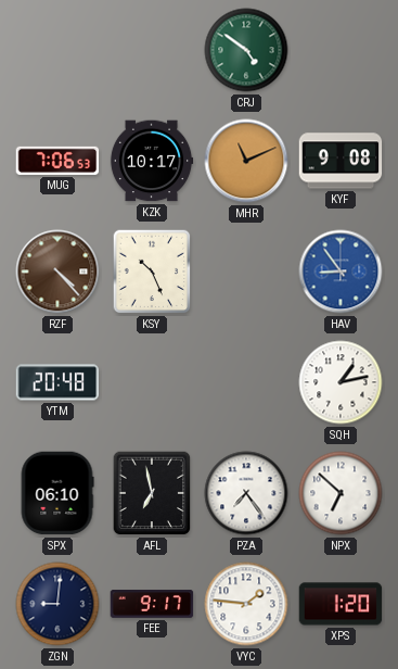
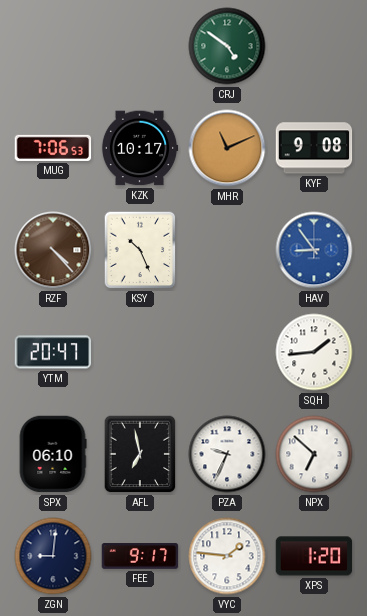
YTM: 20:48 -> 20:47 (53, 352)
SQH: 1:13 -> 1:44 (314, 352)
PZA: 7:24 -> 9:34 (227, 454)
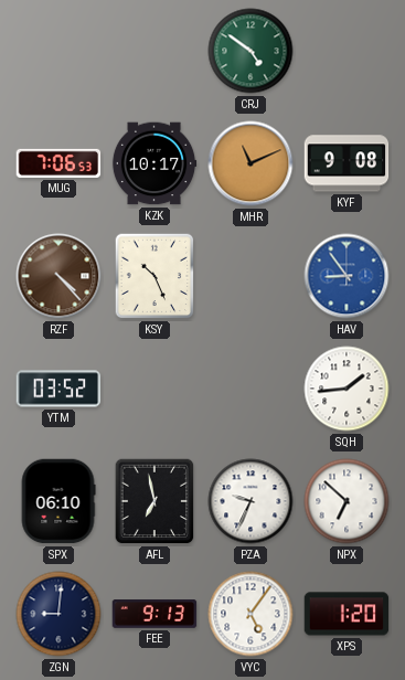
YTM: 20:47 -> 03:52 (58, 389)
FEE: 9:17 -> 9:13 (154, 614)
VYC: 1:46 -> 5:06 (251, 614)
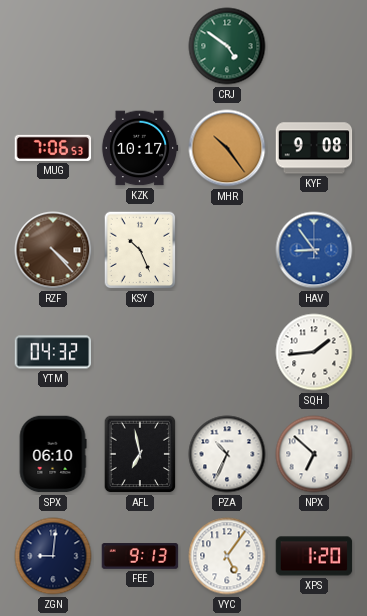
MHR: 11:11 -> 10:24 (227, 148)
YTM: 03:52 -> 04:32 (53, 352)
PZA: 9:34 -> 10:34 (227, 454)
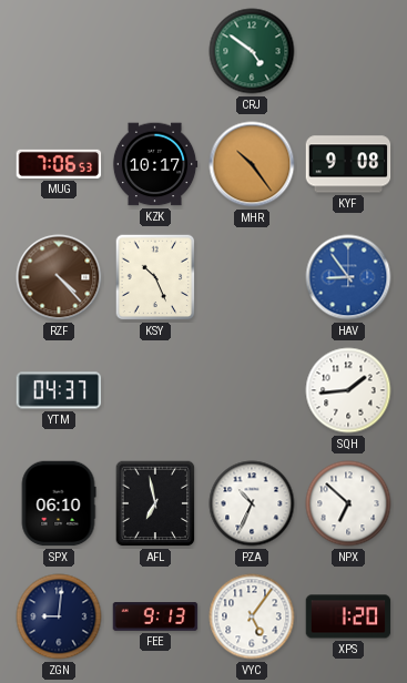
YTM: 04:32 -> 04:37 (59, 390)
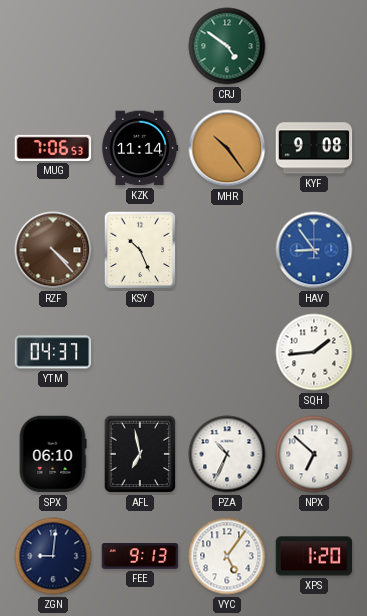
KZK: 10:17 -> 11:14 (140, 148)
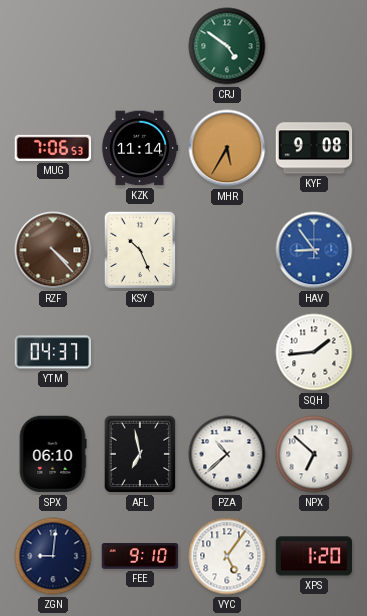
MHR: 10:24 -> 5:35 (227, 148)
PZA: 10:34 -> 10:38 (227, 454)
FEE: 9:13 -> 9:10 (140, 556)
